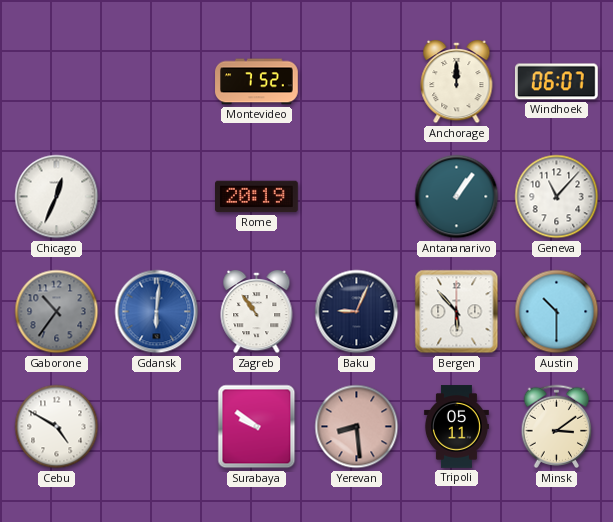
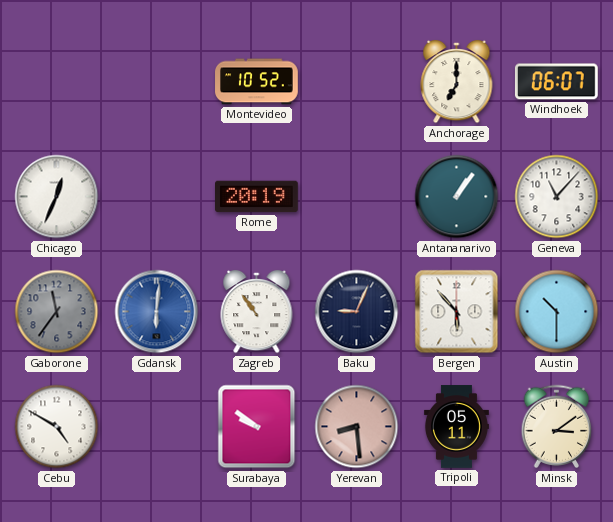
Montevideo: 7:52 -> 10:52 (257, 82)
Anchorage: 12:00 -> 7:00 (457, 82)
Gaborone: 10:36 -> 11:36 (57, 312)
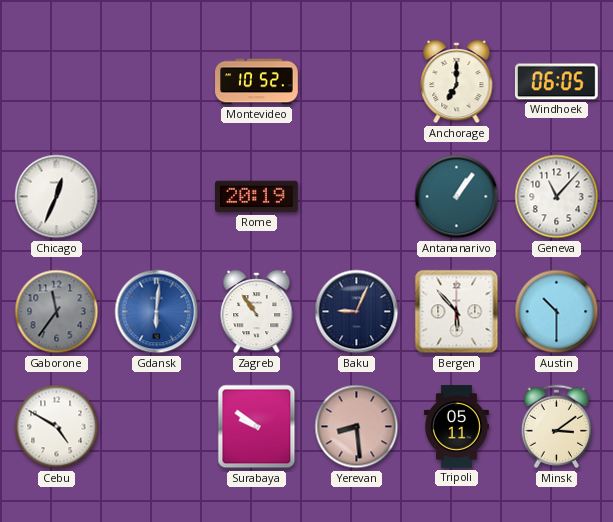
Windhoek: 06:07 -> 06:05 (556, 82)
